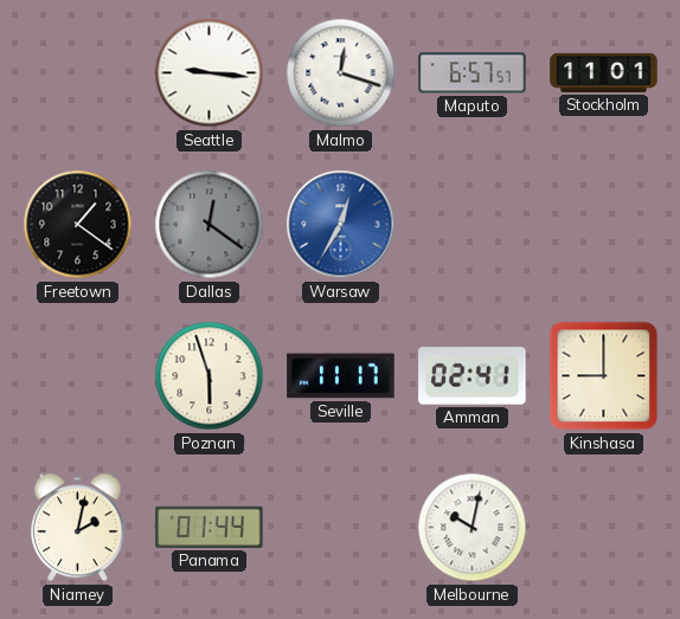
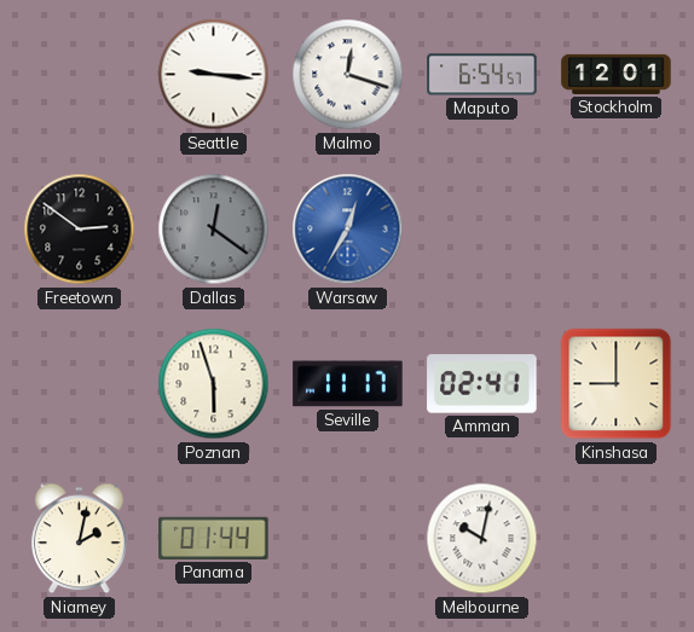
Maputo: 6:57 -> 6:54 (482, 75)
Stockholm: 11:01 -> 12:01 (617, 74)
Freetown: 1:21 -> 2:51 (80, 230)
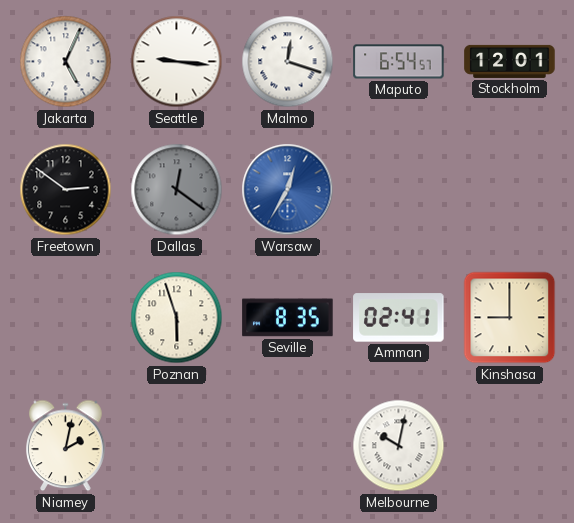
Jakarta: none -> 5:04 (66, 62)
Seville: 11:17 -> 8:35 (288, 318)
Panama: 01:44 -> none (214, 538)
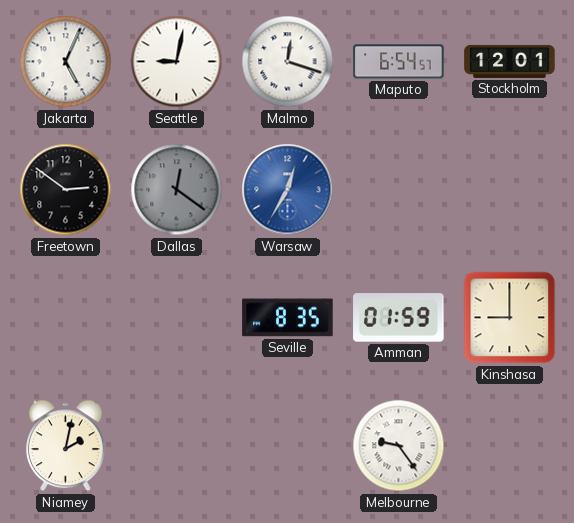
Seattle: 9:16 -> 9:02 (177, 62)
Poznan: 5:57 -> none (177, 318)
Amman: 02:41 -> 01:59 (399, 318)
Melbourne: 10:02 -> 9:24 (399, 446)
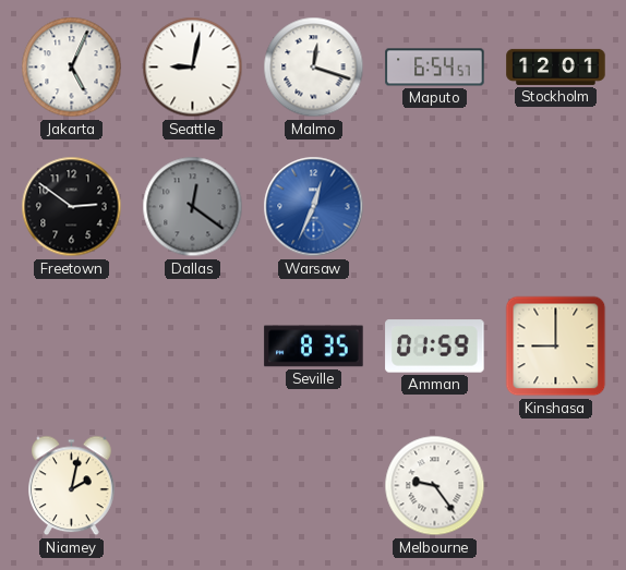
Warsaw: 12:35 -> 12:34 (314, 207)
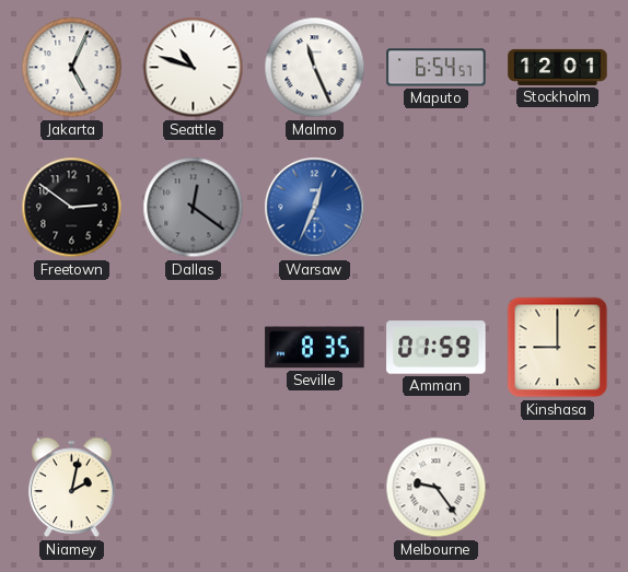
Seattle: 9:02 -> 10:48 (194, 68)
Malmo: 12:18 -> 11:26 (315, 68)
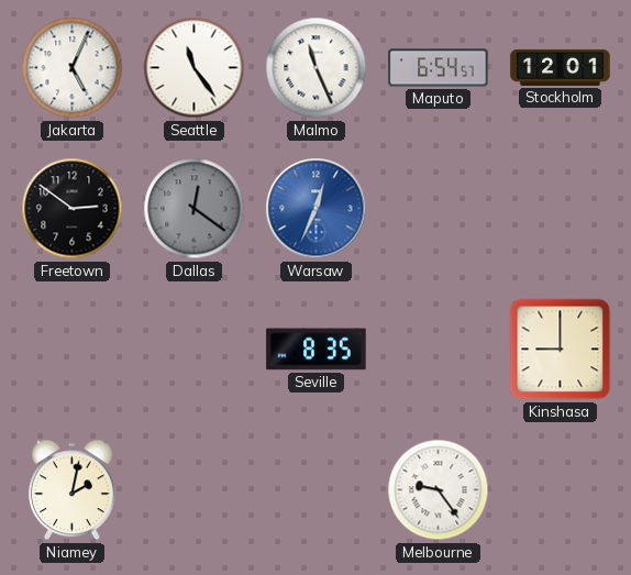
Seattle: 10:48 -> 11:24 (195, 68)
Amman: 01:59 -> none (437, 348)
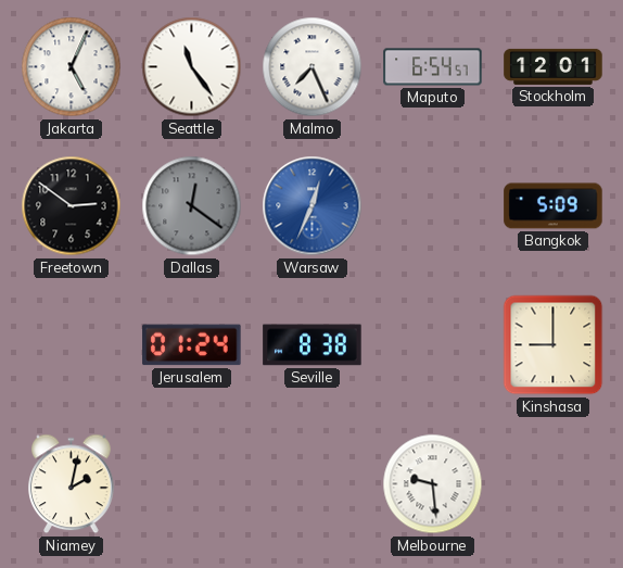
Malmo: 11:26 -> 7:26 (313, 67)
Bangkok: none -> 5:09 (554, 206)
Jerusalem: none -> 01:24 (192, 345)
Seville: 8:35 -> 8:38 (313, 345)
Melbourne: 9:24 -> 9:29 (433, 484)
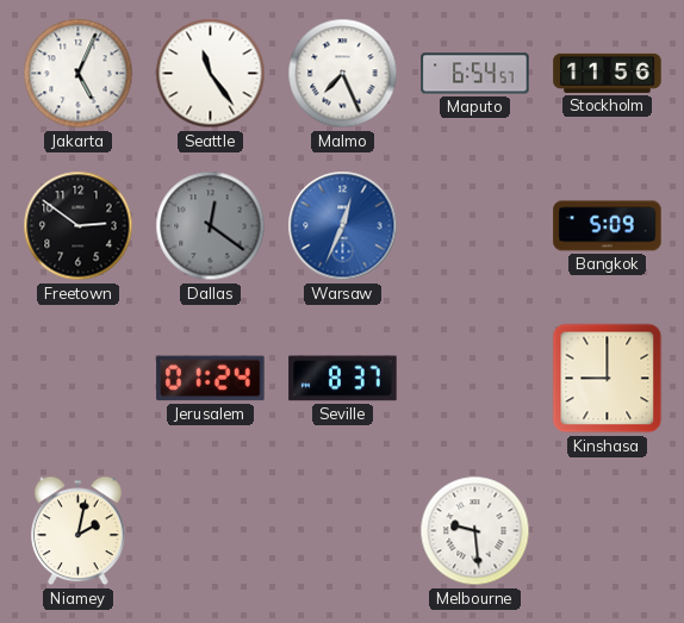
Stockholm: 12:01 -> 11:56 (608, 73)
Seville: 8:38 -> 8:37 (343, 379)
